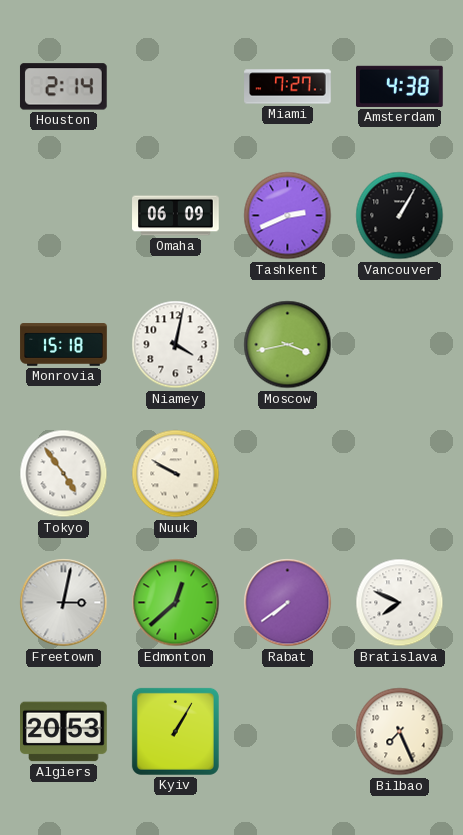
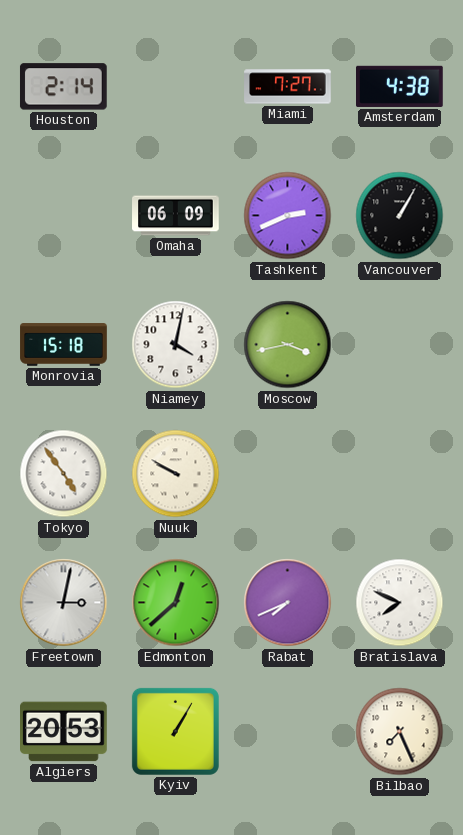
Rabat: 7:39 -> 7:41 (288, 603)
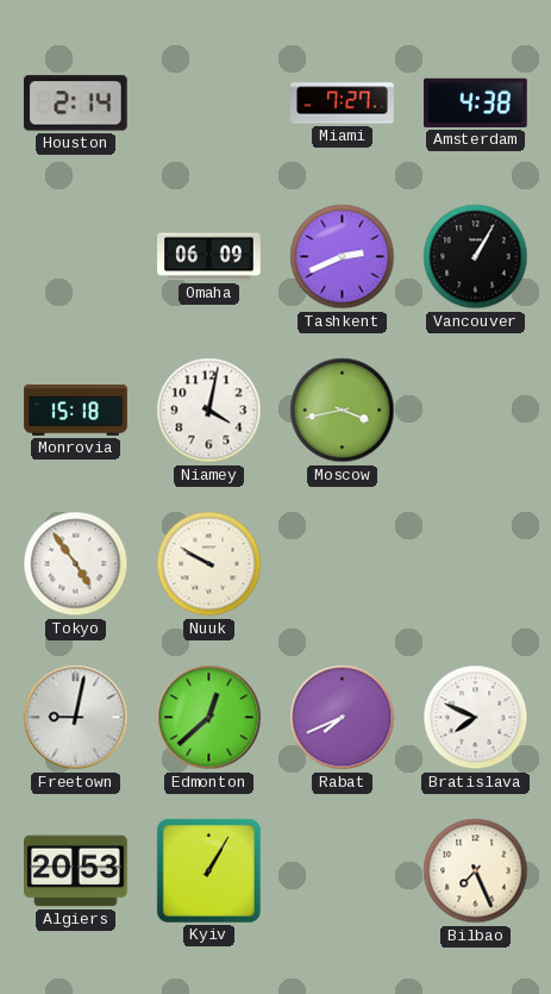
Freetown: 3:02 -> 9:02 (76, 718)
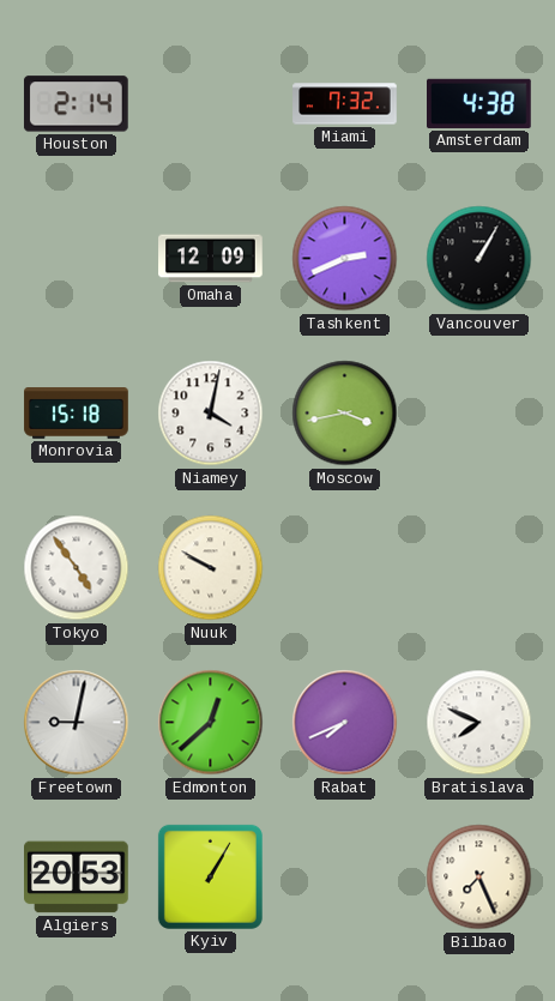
Miami: 7:27 -> 7:32 (345, 104)
Omaha: 06:09 -> 12:09 (211, 259)
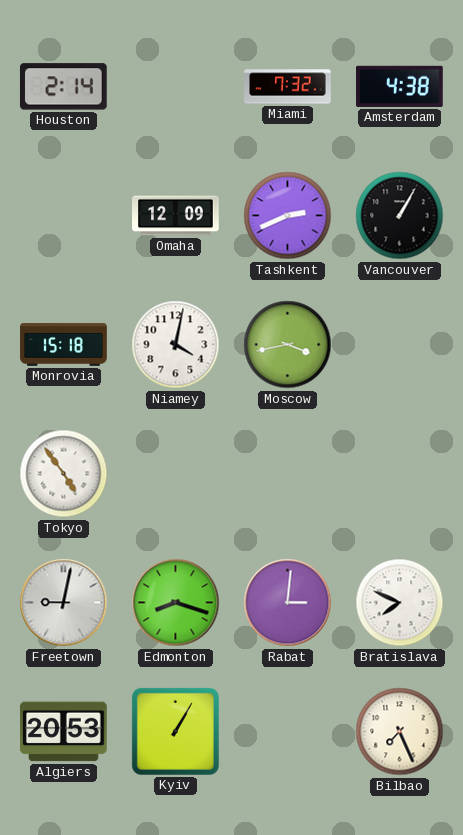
Nuuk: 9:50 -> none (211, 568)
Edmonton: 12:38 -> 8:18 (176, 603)
Rabat: 7:41 -> 3:01 (288, 603)
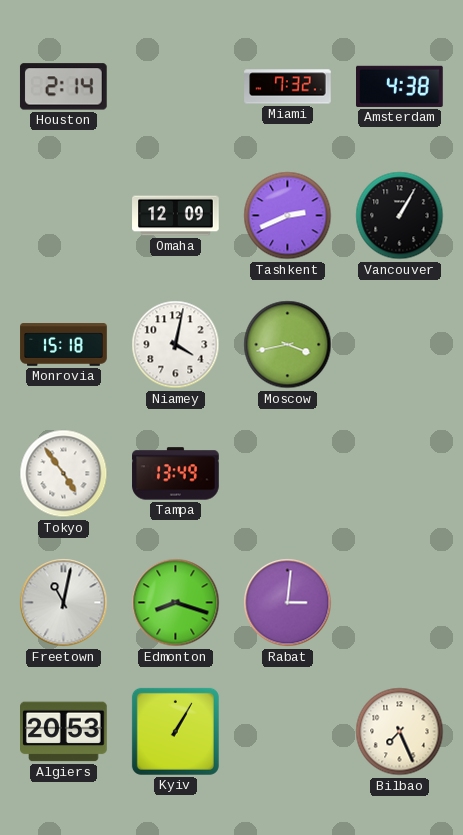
Tampa: none -> 13:49 (176, 474)
Freetown: 9:02 -> 11:02 (64, 603)
Bratislava: 7:49 -> none (400, 603)
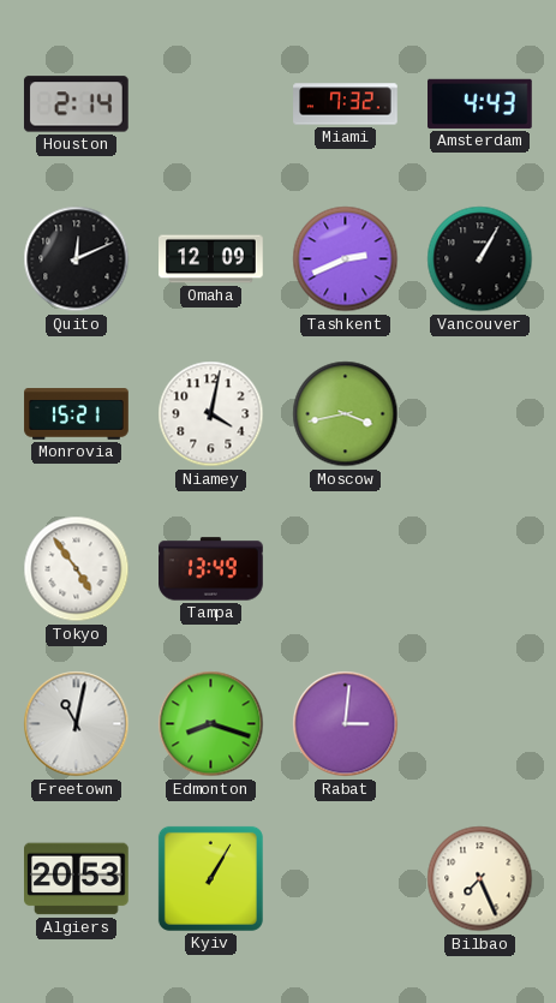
Amsterdam: 4:38 -> 4:43 (480, 103)
Quito: none -> 12:11 (77, 259)
Monrovia: 15:18 -> 15:21 (77, 414)
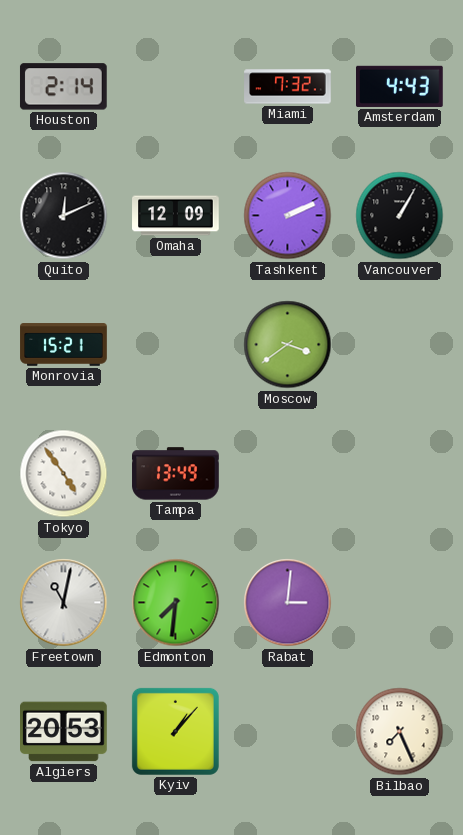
Tashkent: 2:41 -> 2:11 (288, 216)
Niamey: 4:02 -> none (211, 414)
Moscow: 3:43 -> 3:39 (288, 345)
Edmonton: 8:18 -> 7:31 (176, 603)
Kyiv: 1:05 -> 1:07 (175, 731)
